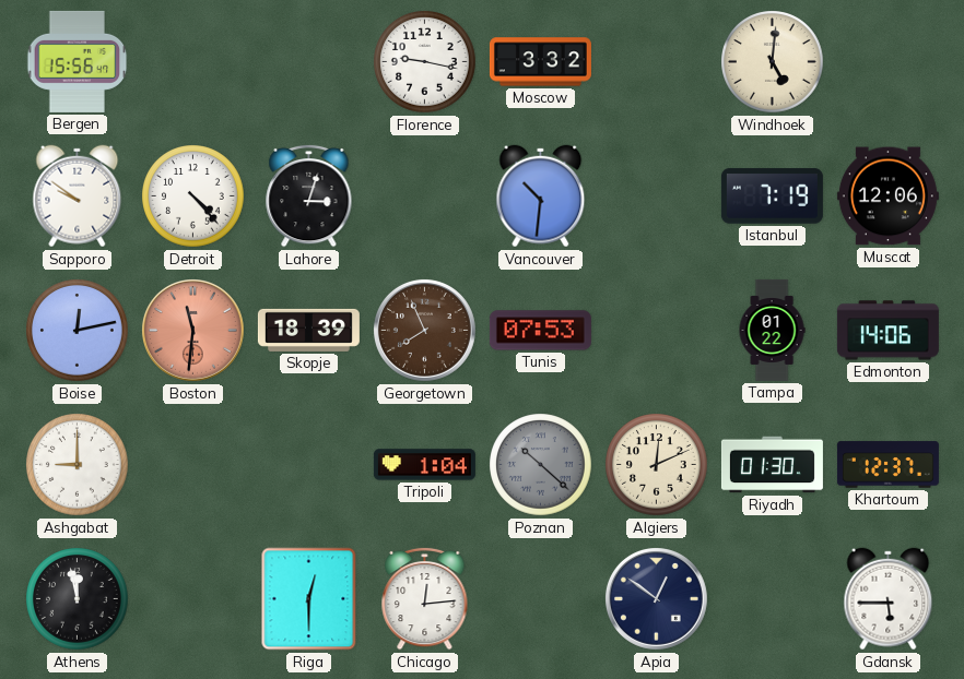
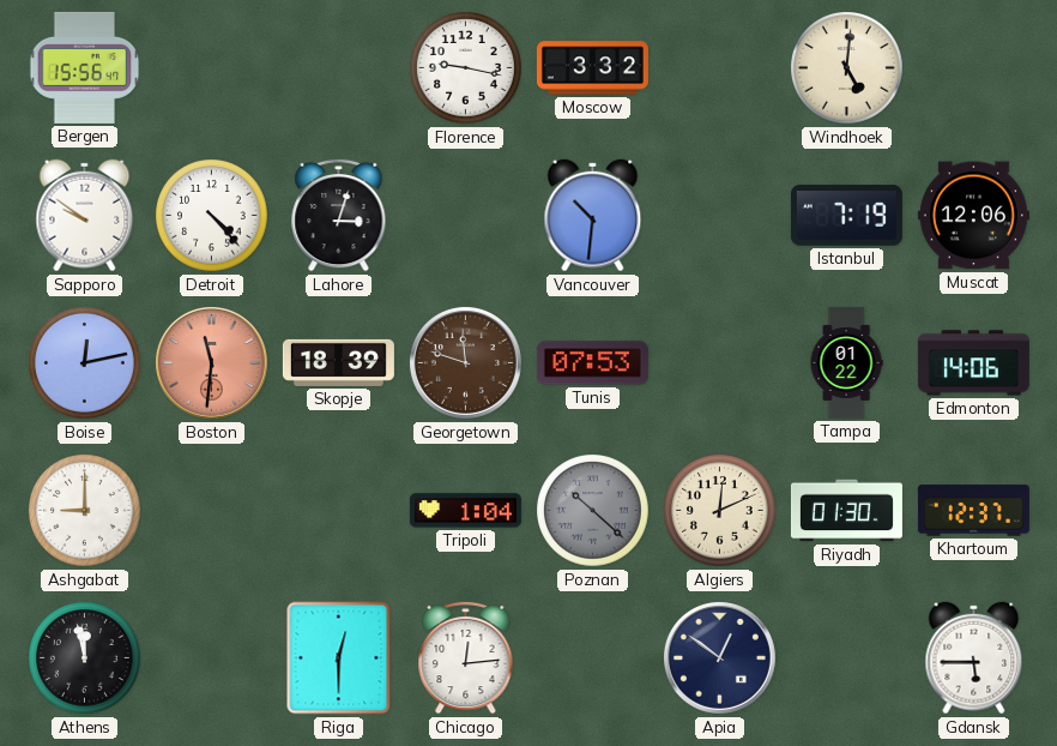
Georgetown: 7:56 -> 11:48 (465, 362)
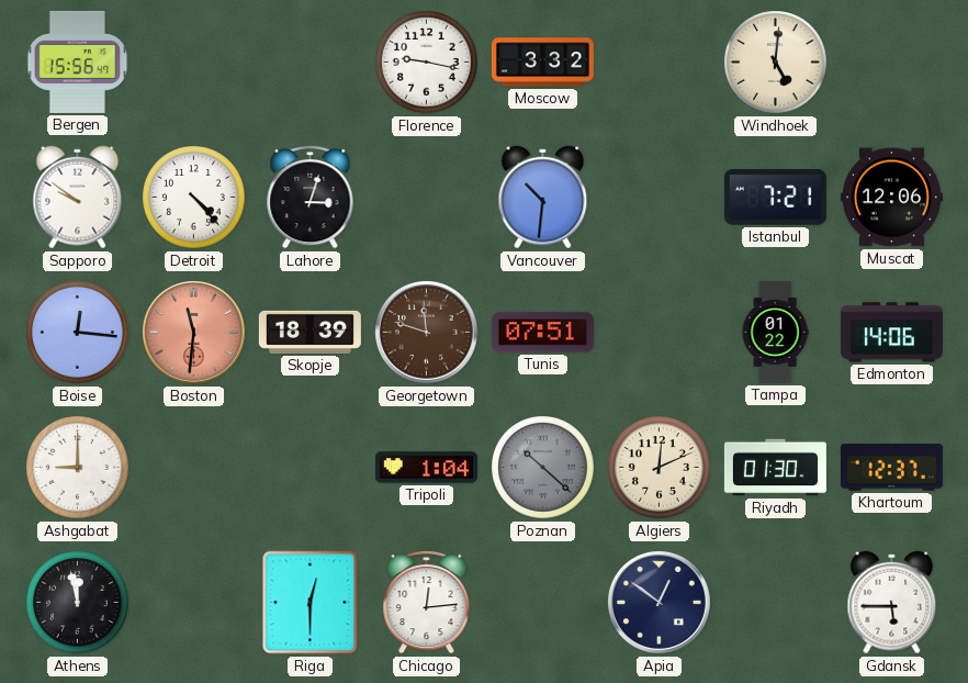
Istanbul: 7:19 -> 7:21 (775, 198)
Boise: 12:13 -> 12:16 (78, 333)
Tunis: 07:53 -> 07:51 (542, 333)
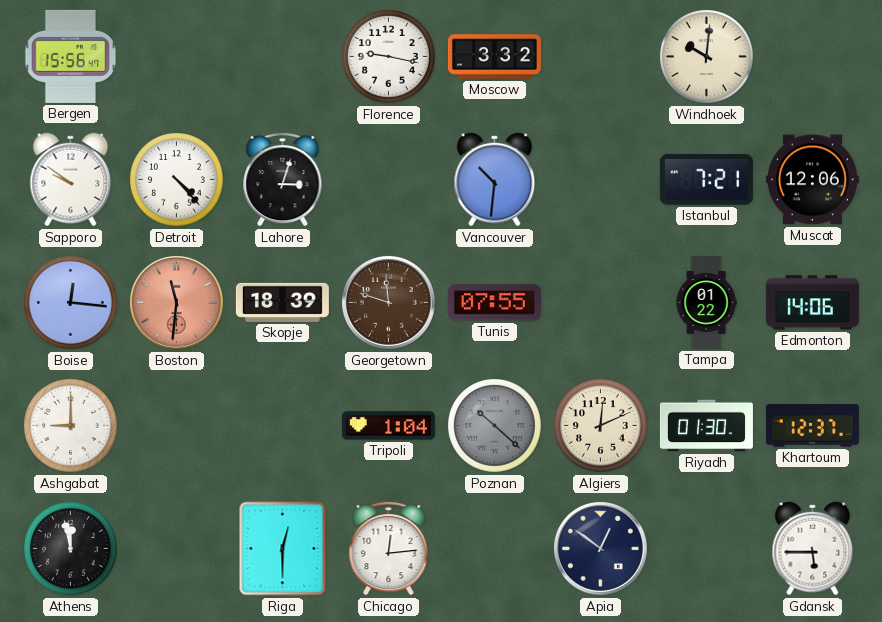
Windhoek: 5:01 -> 10:01 (707, 57)
Tunis: 07:51 -> 07:55 (494, 303)
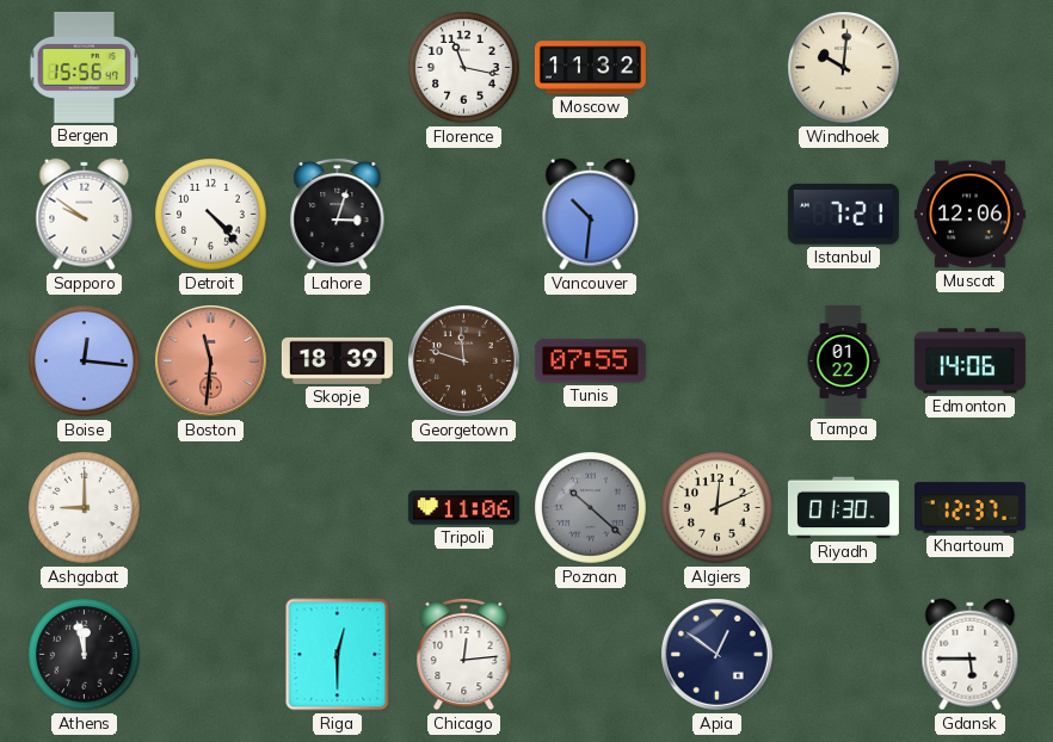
Florence: 9:17 -> 11:17 (464, 68)
Moscow: 3:32 -> 11:32 (590, 68)
Tripoli: 1:04 -> 11:06 (463, 508)
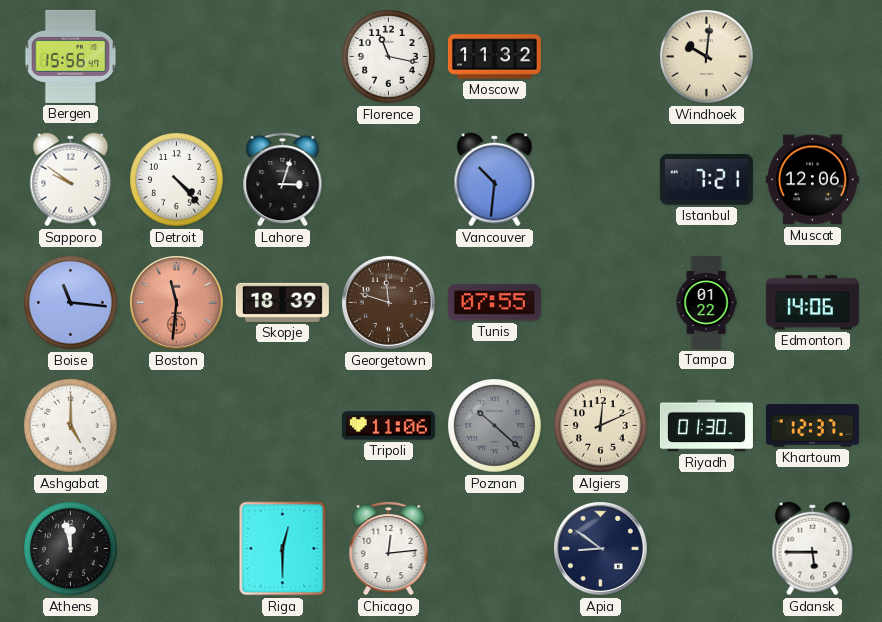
Boise: 12:16 -> 11:16 (71, 303)
Ashgabat: 9:00 -> 5:00 (71, 426)
Apia: 12:51 -> 8:51 (600, 548)
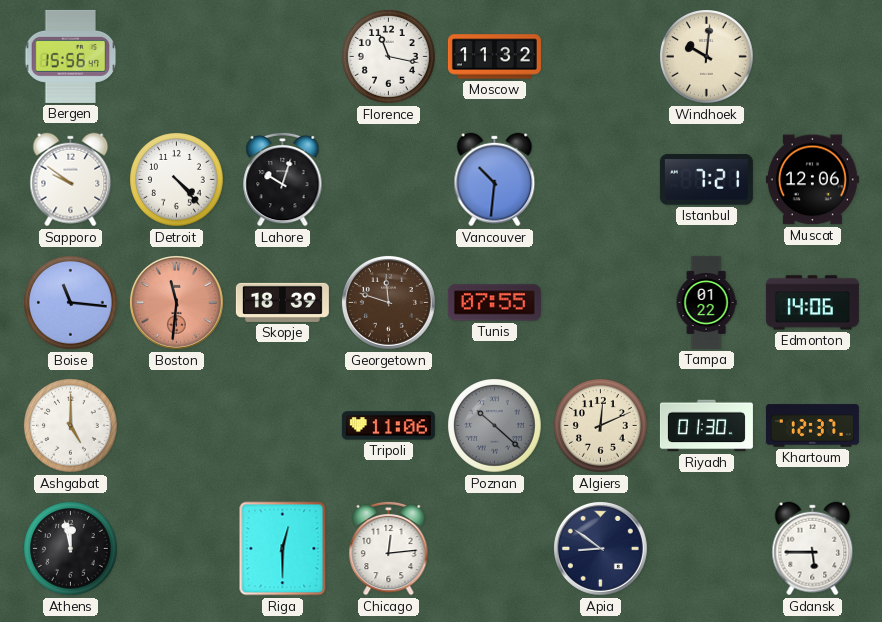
Lahore: 3:03 -> 10:03 (283, 179)
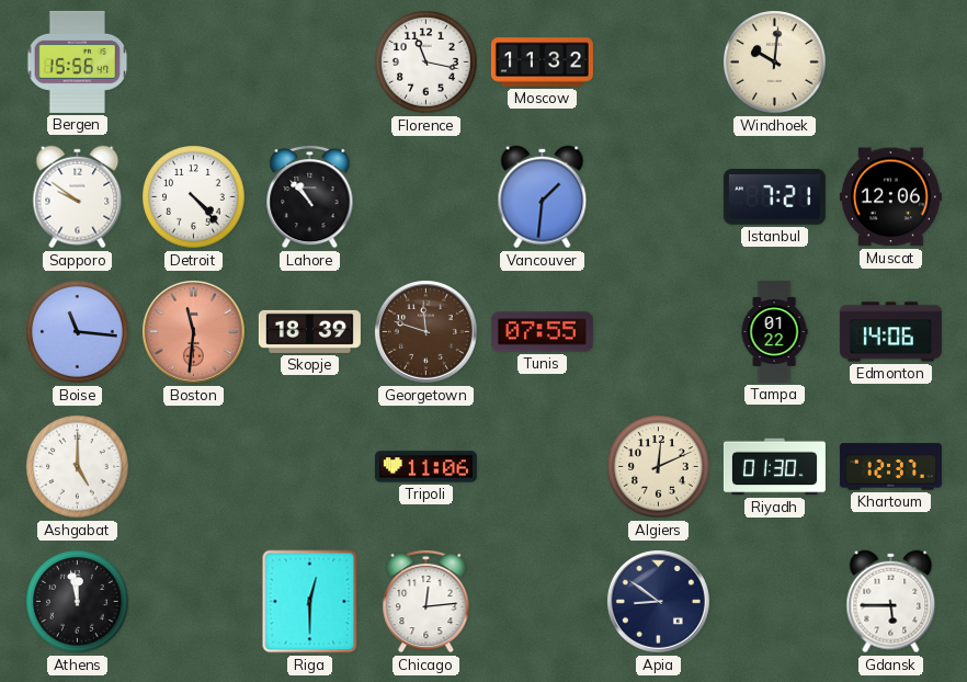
Lahore: 10:03 -> 10:53 (310, 196)
Vancouver: 10:31 -> 1:31 (543, 197)
Poznan: 10:22 -> none (495, 426)
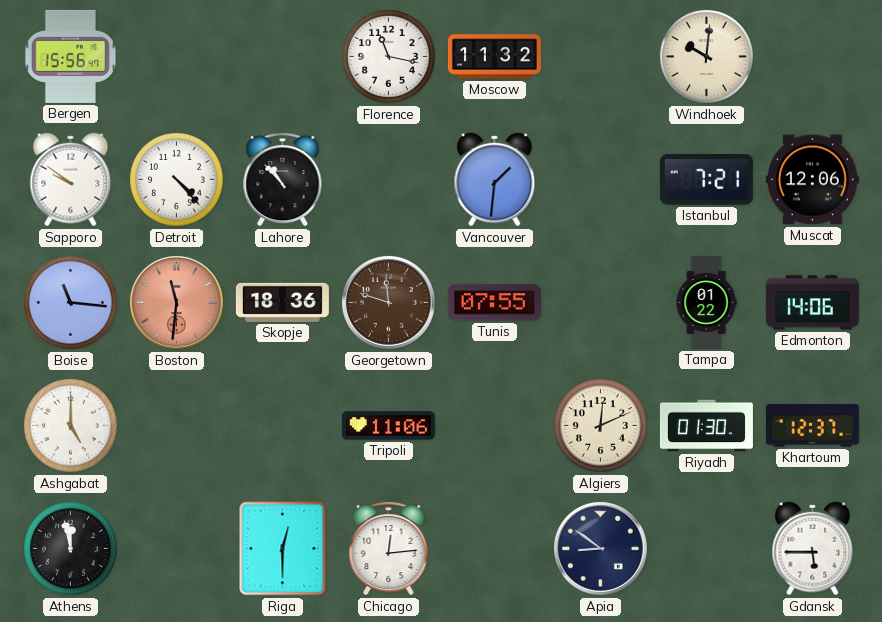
Skopje: 18:39 -> 18:36 (282, 302)
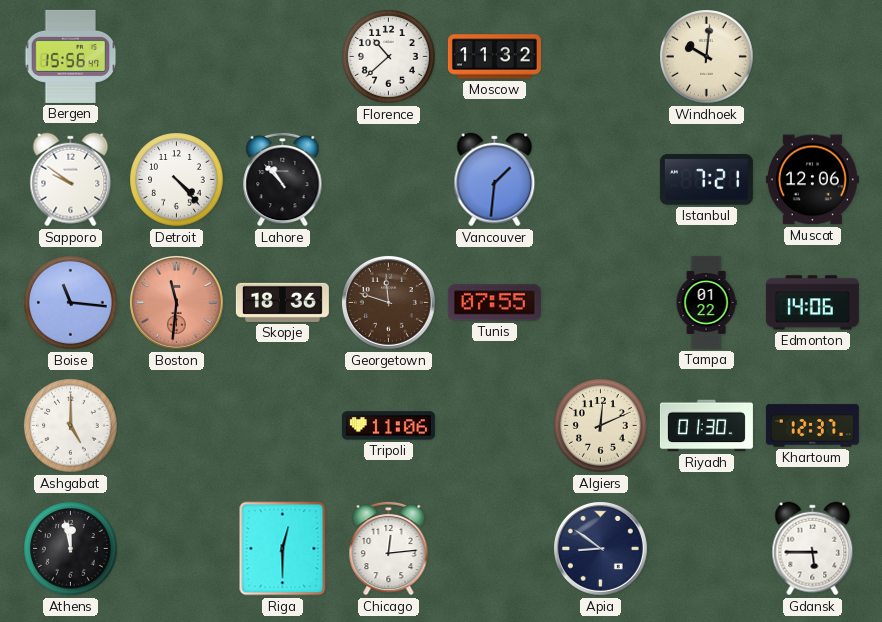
Florence: 11:17 -> 10:38 (389, 57)
